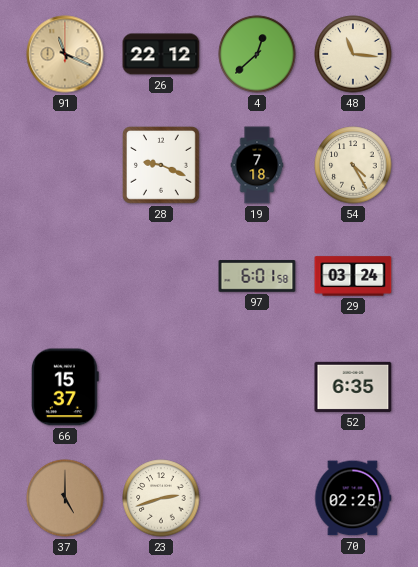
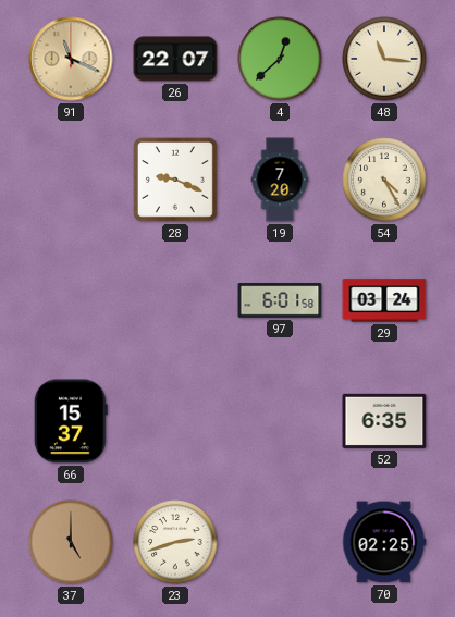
26: 22:12 -> 22:07 (175, 59)
19: 7:18 -> 7:20 (280, 180)
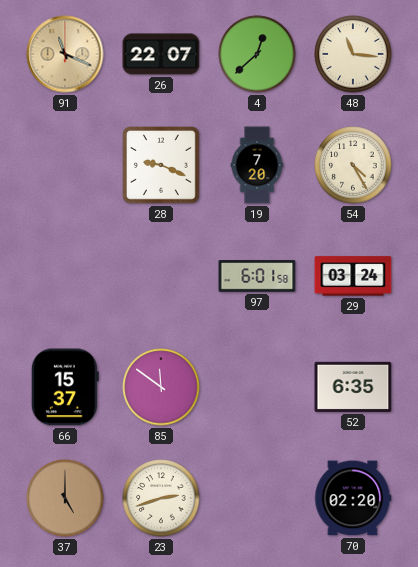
85: none -> 11:51 (161, 387)
70: 02:25 -> 02:20 (353, 498)
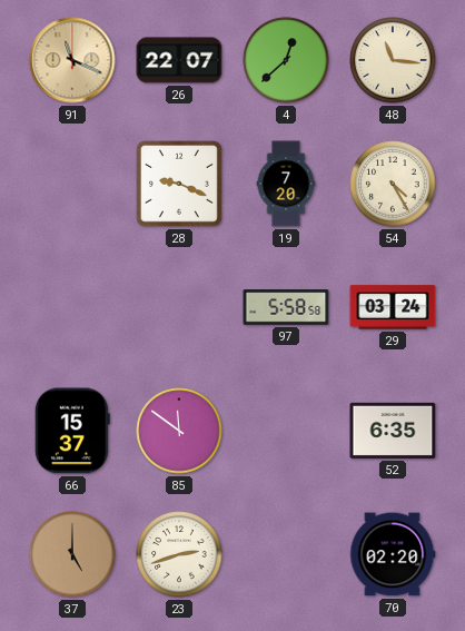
97: 6:01 -> 5:58 (286, 307)
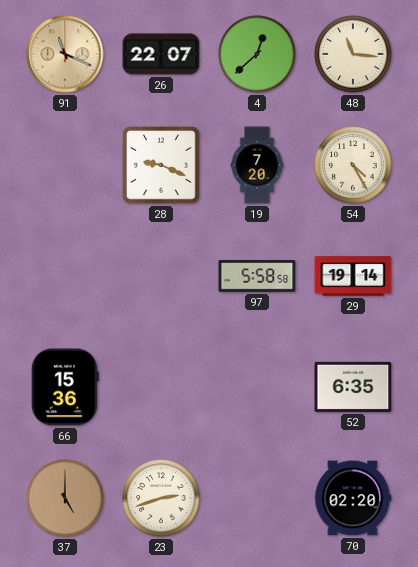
29: 03:24 -> 19:14 (353, 276)
66: 15:37 -> 15:36 (65, 387)
85: 11:51 -> none (179, 431)
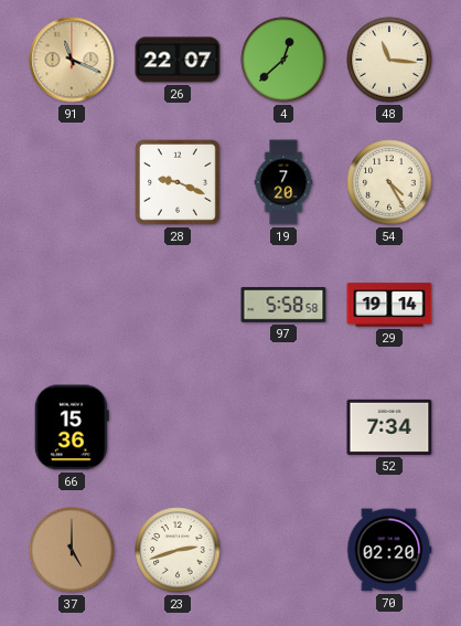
52: 6:35 -> 7:34 (389, 427)
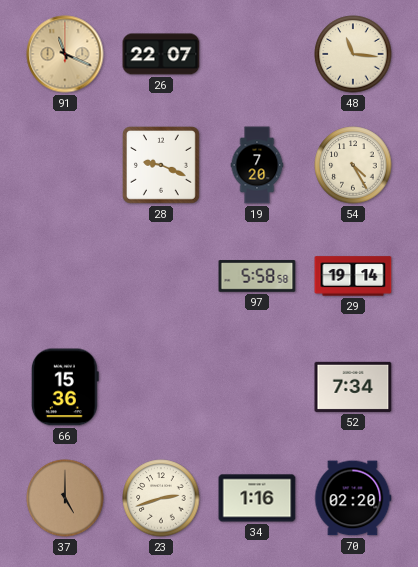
4: 12:38 -> none (283, 60)
34: none -> 1:16 (257, 498)
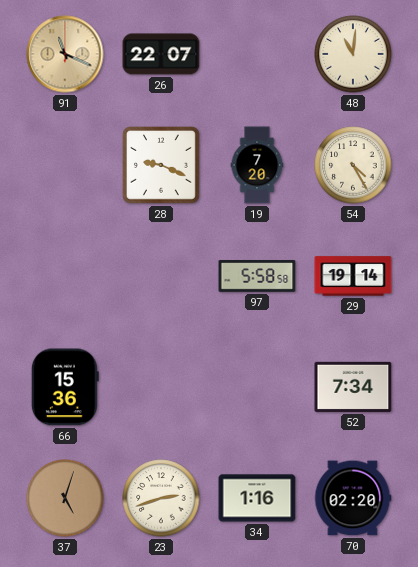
48: 11:16 -> 11:01 (353, 54)
37: 5:00 -> 5:03 (65, 498)
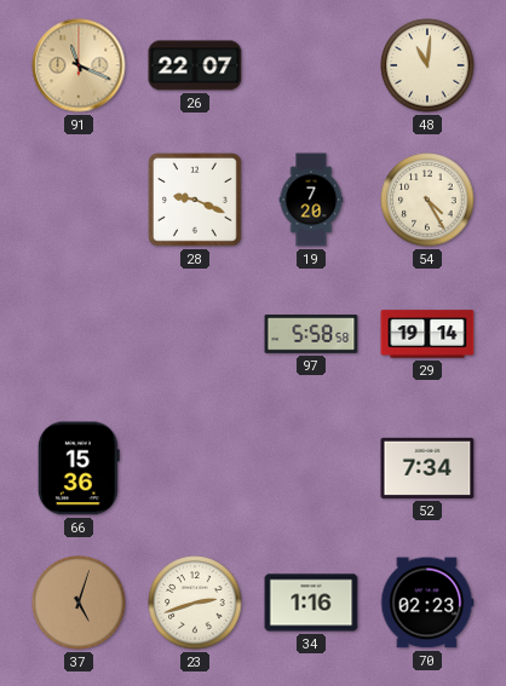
70: 02:20 -> 02:23 (427, 603)
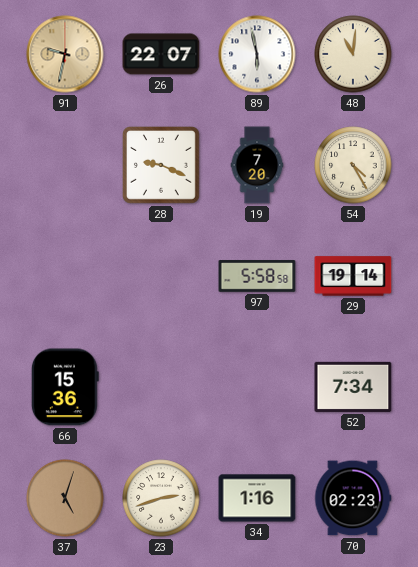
91: 11:19 -> 9:32 (65, 54)
89: none -> 5:58 (257, 54)
